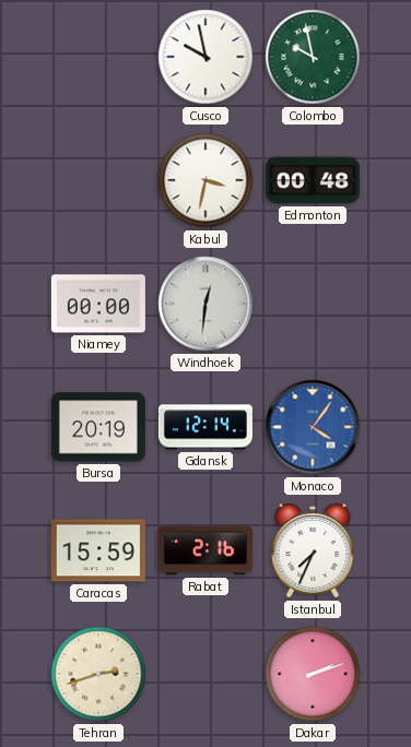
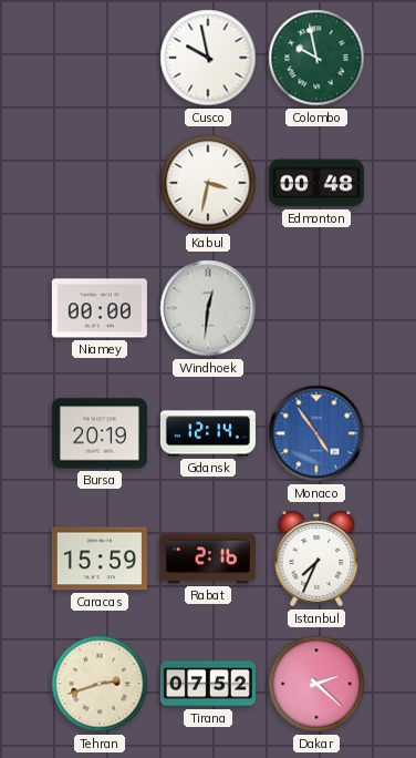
Monaco: 4:06 -> 4:54 (316, 433)
Tirana: none -> 07:52 (208, 684)
Dakar: 2:12 -> 2:22 (316, 684)
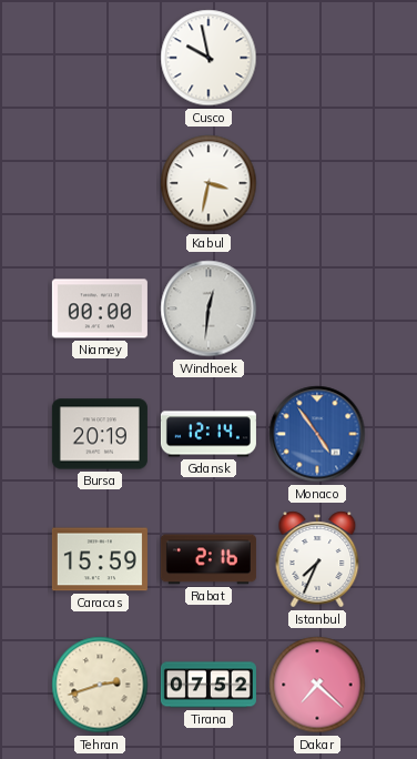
Colombo: 9:58 -> none (316, 58)
Edmonton: 00:48 -> none (316, 183)
Dakar: 2:22 -> 7:22 (317, 685)
